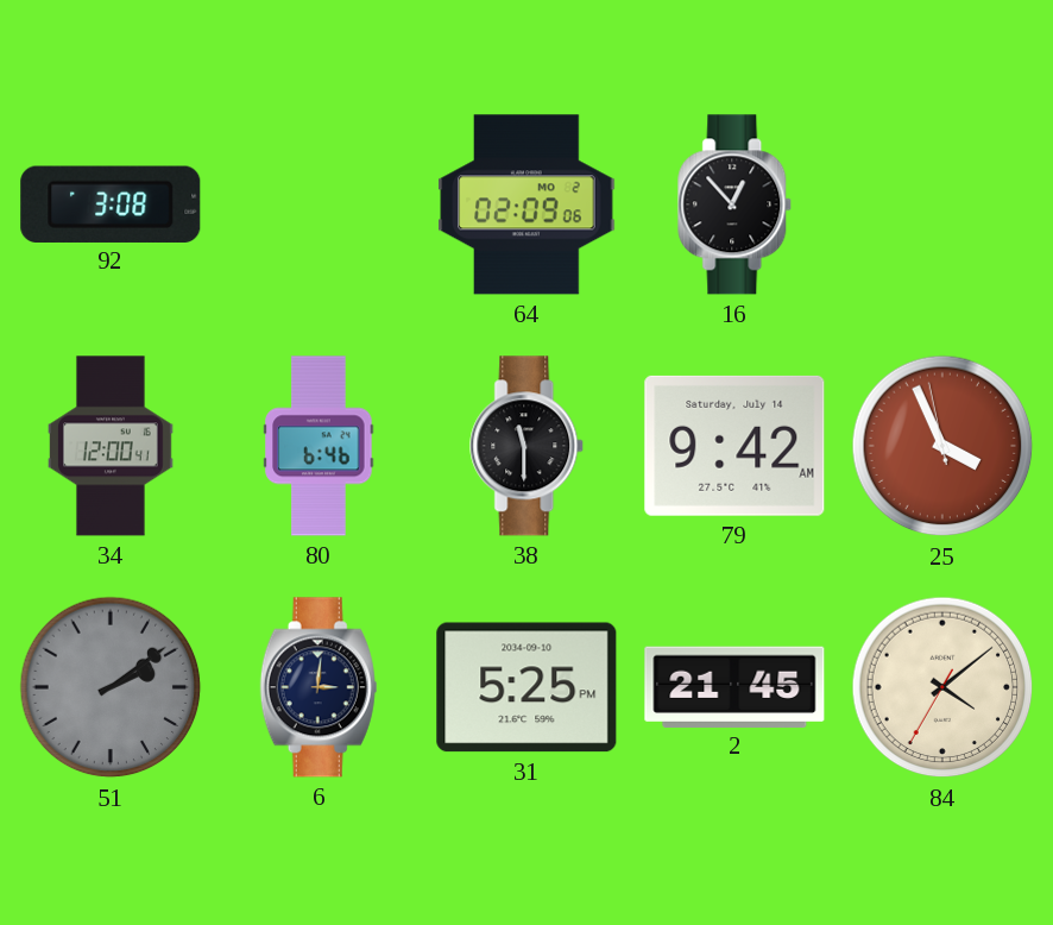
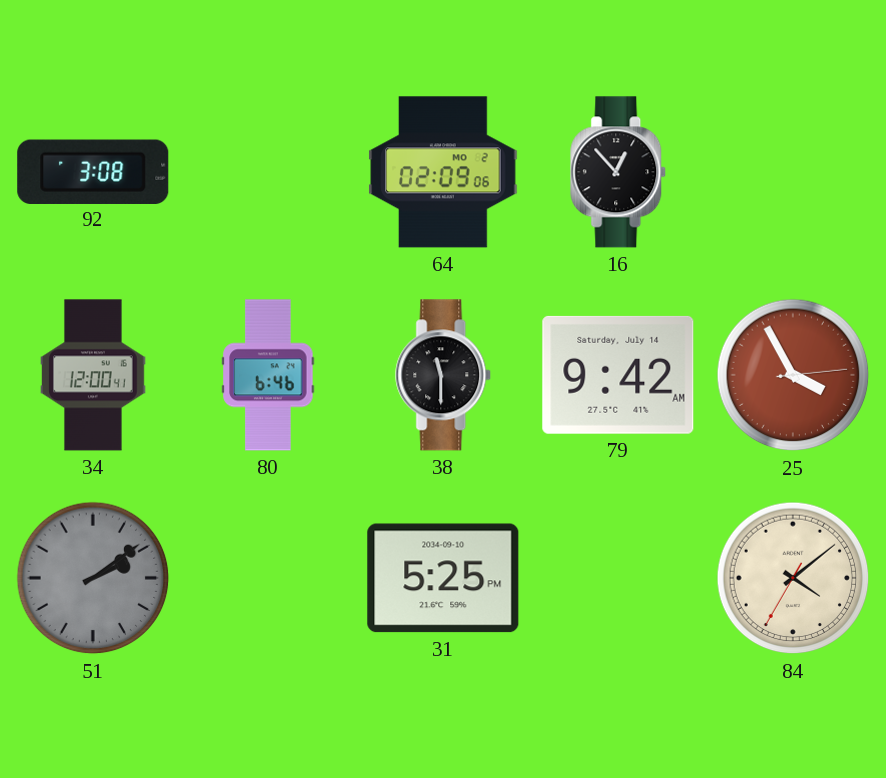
25: 3:55:58 -> 3:55:14 (793, 375)
6: 3:01 -> none (319, 687)
2: 21:45 -> none (734, 686)
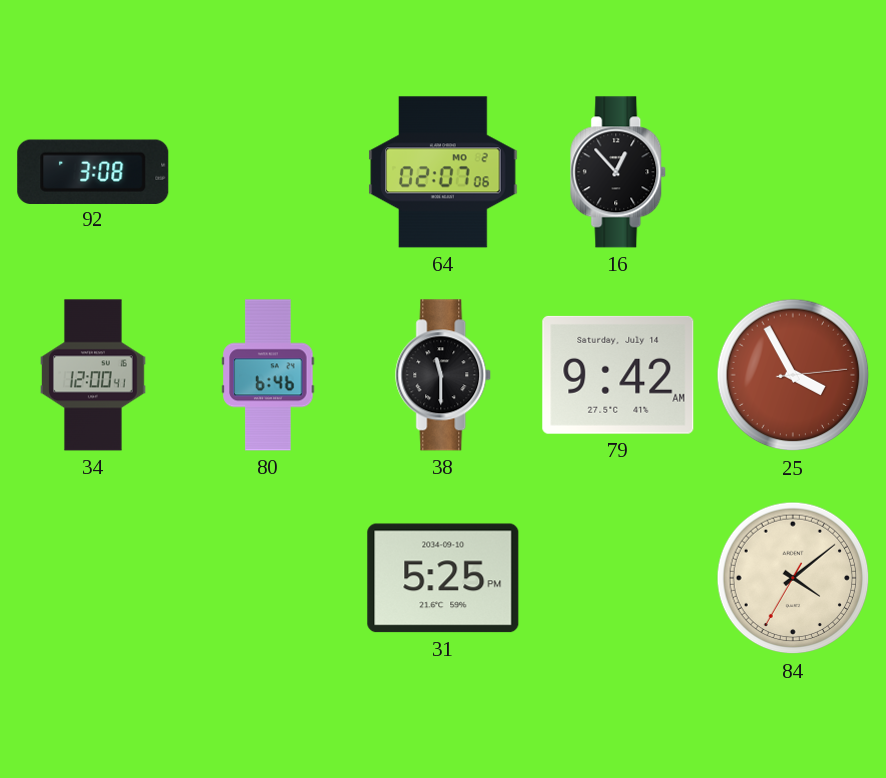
64: 02:09 -> 02:07 (443, 172)
51: 2:09 -> none (93, 578)
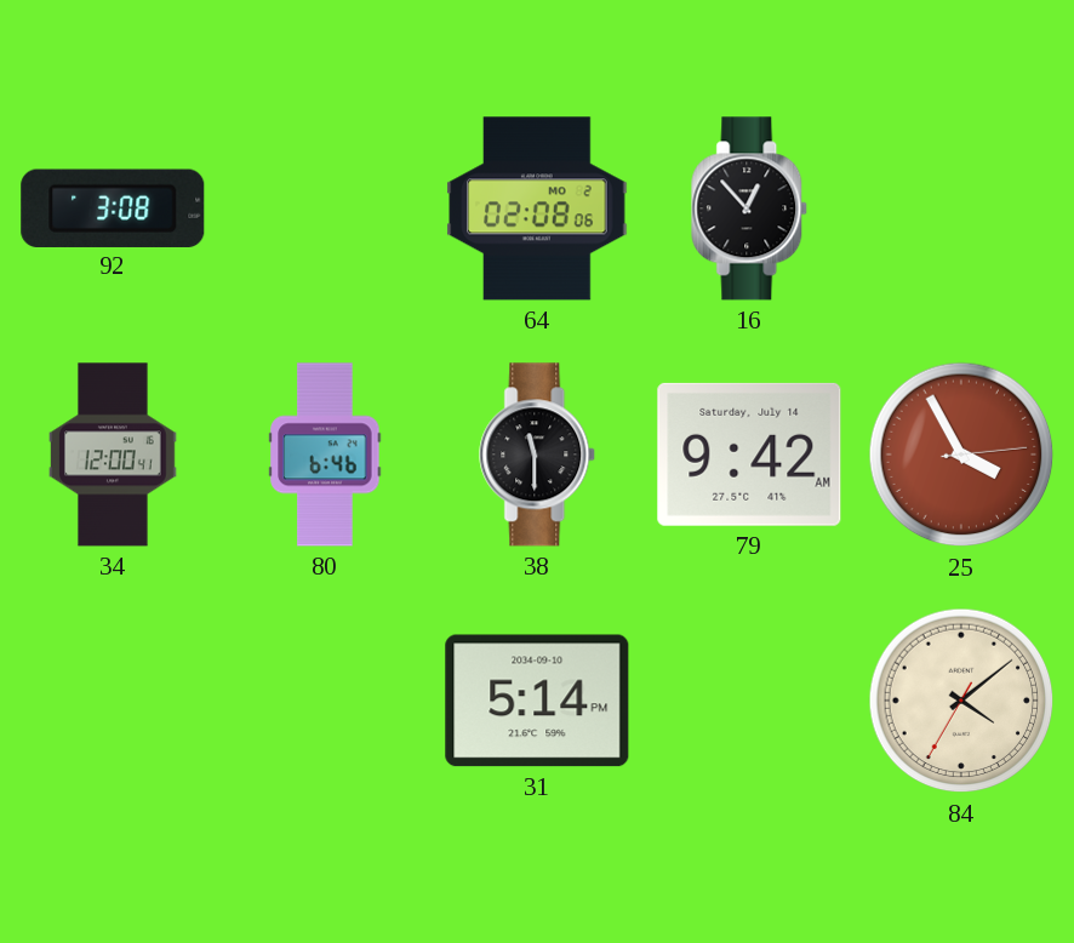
64: 02:07 -> 02:08 (537, 208)
31: 5:25 -> 5:14 (537, 701)
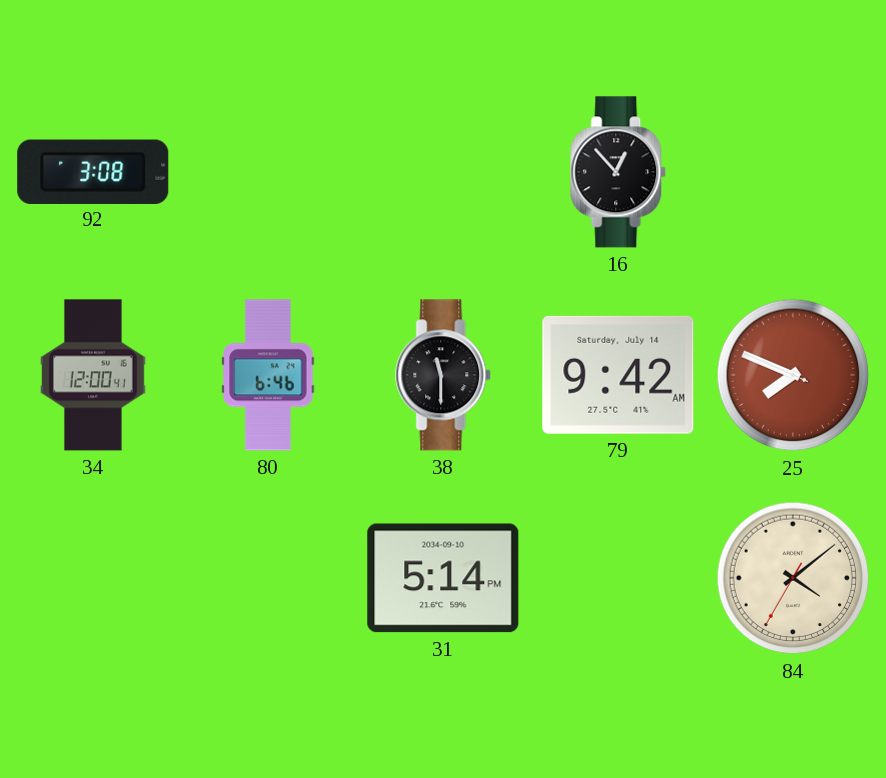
64: 02:08 -> none (537, 208)
25: 3:55 -> 7:48 (793, 375)
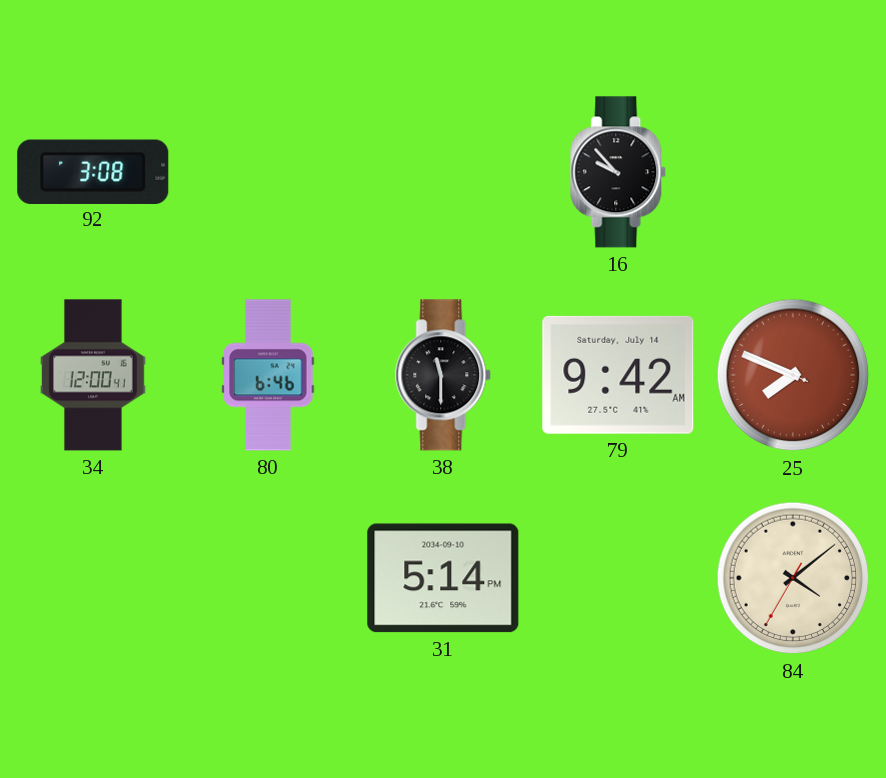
16: 12:53 -> 9:53 (619, 172)
